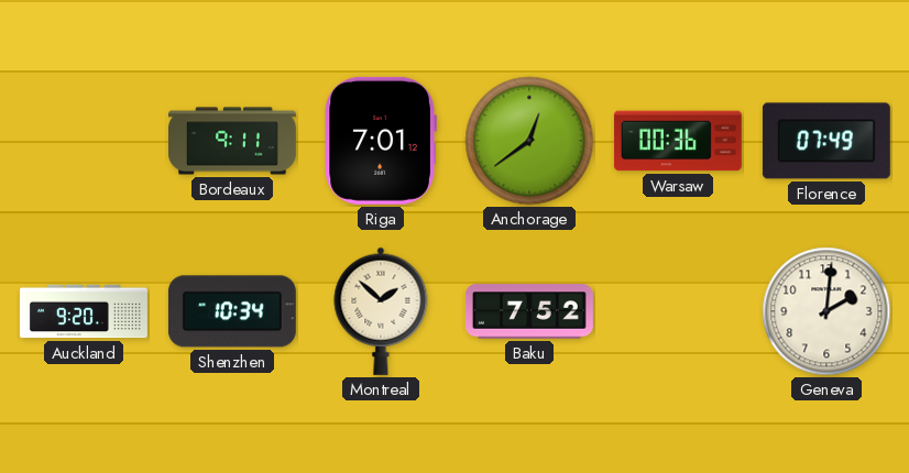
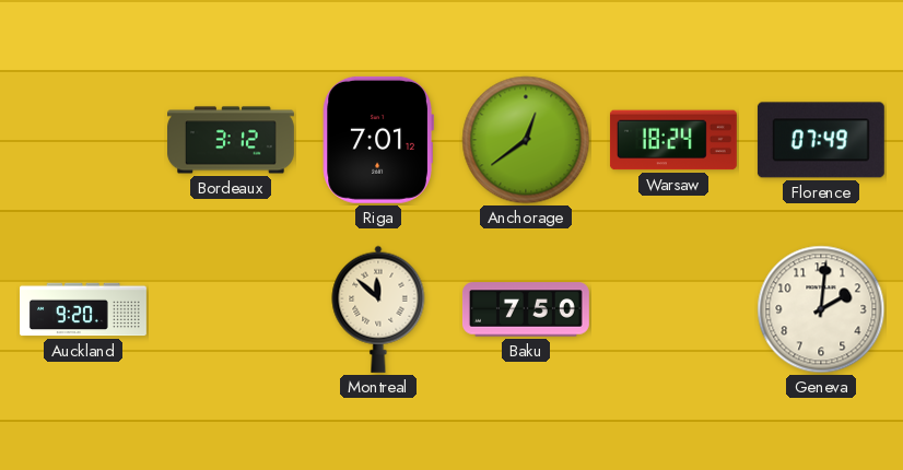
Bordeaux: 9:11 -> 3:12 (232, 140)
Warsaw: 00:36 -> 18:24 (673, 140)
Shenzhen: 10:34 -> none (232, 311)
Montreal: 1:52 -> 11:52 (378, 309)
Baku: 7:52 -> 7:50 (526, 309)
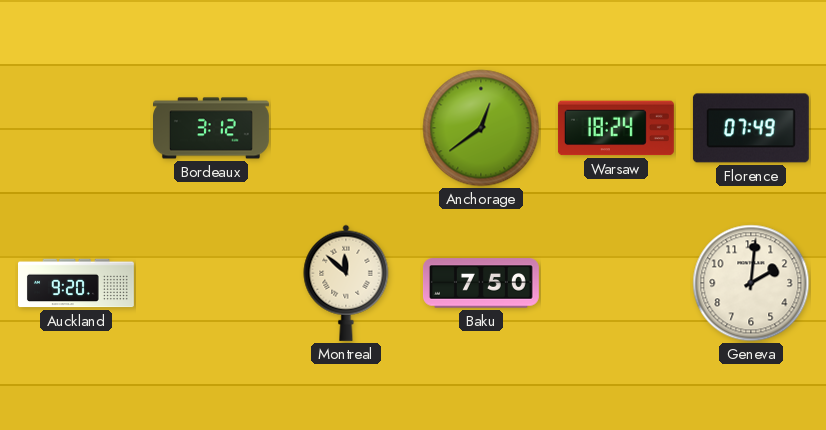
Riga: 7:01 -> none (378, 140)
